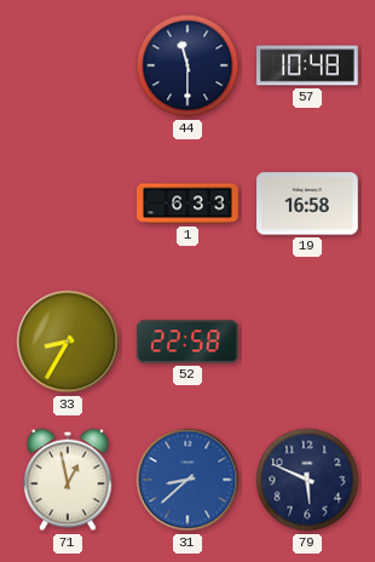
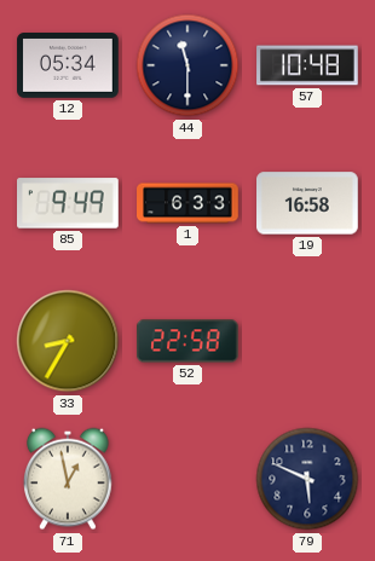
12: none -> 05:34 (68, 66)
85: none -> 9:49 (69, 203)
31: 8:38 -> none (187, 480)
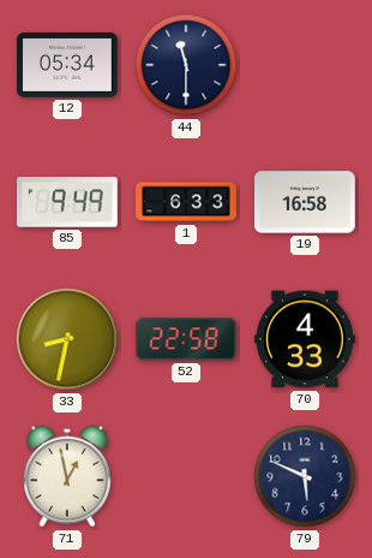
57: 10:48 -> none (307, 65)
33: 8:35 -> 8:32 (67, 339)
70: none -> 4:33 (306, 339)
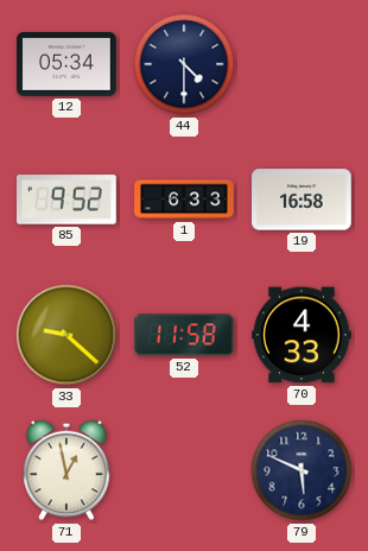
44: 11:30 -> 4:30 (184, 64)
85: 9:49 -> 9:52 (68, 199)
33: 8:32 -> 9:22 (66, 335)
52: 22:58 -> 11:58 (184, 335)
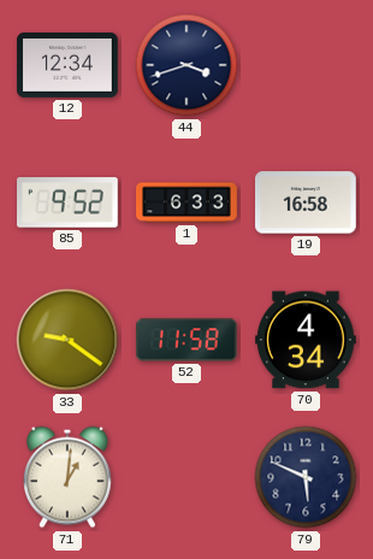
12: 05:34 -> 12:34 (67, 66)
44: 4:30 -> 3:42 (186, 65)
33: 9:22 -> 9:21 (67, 340)
70: 4:33 -> 4:34 (307, 340)
71: 12:58 -> 1:01 (69, 477)
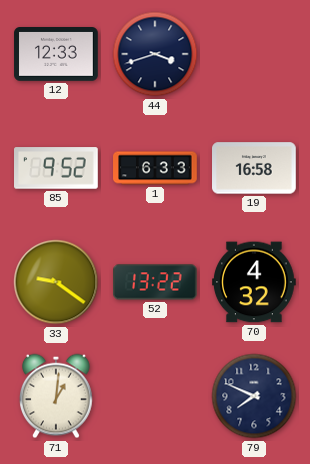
12: 12:34 -> 12:33 (56, 55)
52: 11:58 -> 13:22 (155, 282)
70: 4:34 -> 4:32 (255, 282)
79: 5:49 -> 7:49 (254, 396)
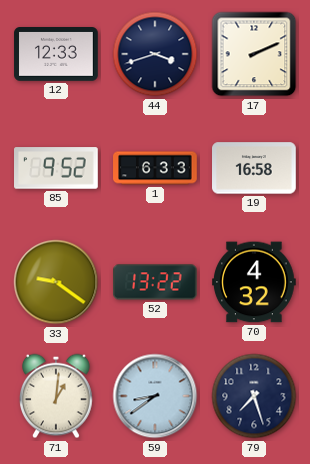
17: none -> 2:11 (254, 54)
59: none -> 8:39 (155, 396)
79: 7:49 -> 7:27 (254, 396)
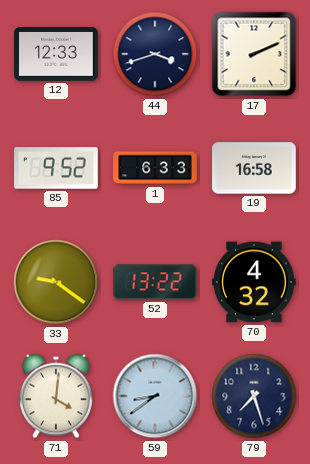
71: 1:01 -> 4:01 (57, 396)
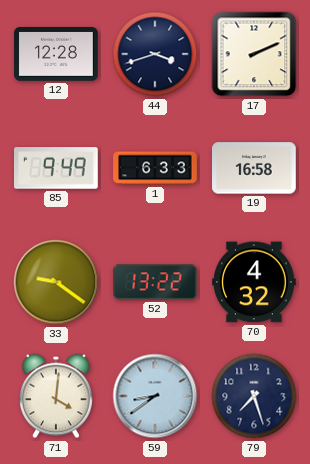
12: 12:33 -> 12:28 (56, 55)
85: 9:52 -> 9:49 (57, 168)
